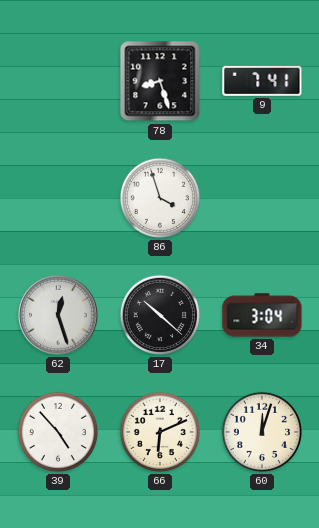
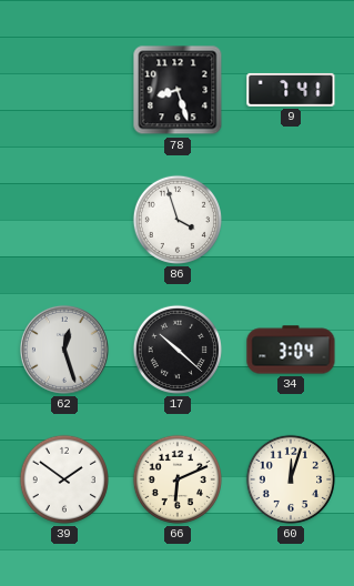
39: 4:53 -> 1:51 (64, 479)
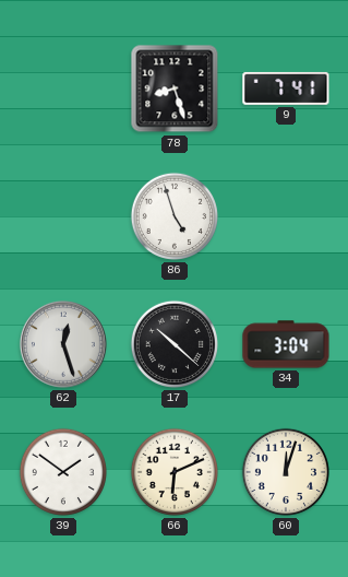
86: 3:57 -> 4:57 (175, 216)
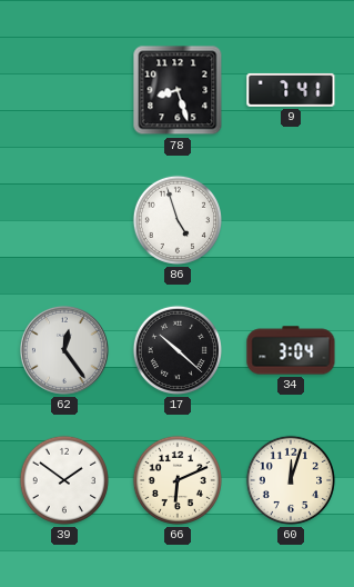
62: 12:27 -> 12:24 (64, 350)
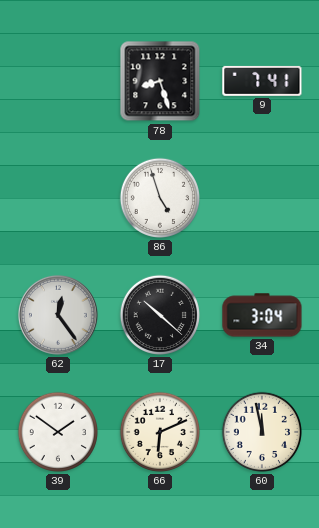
60: 12:03 -> 11:58 (262, 432)
